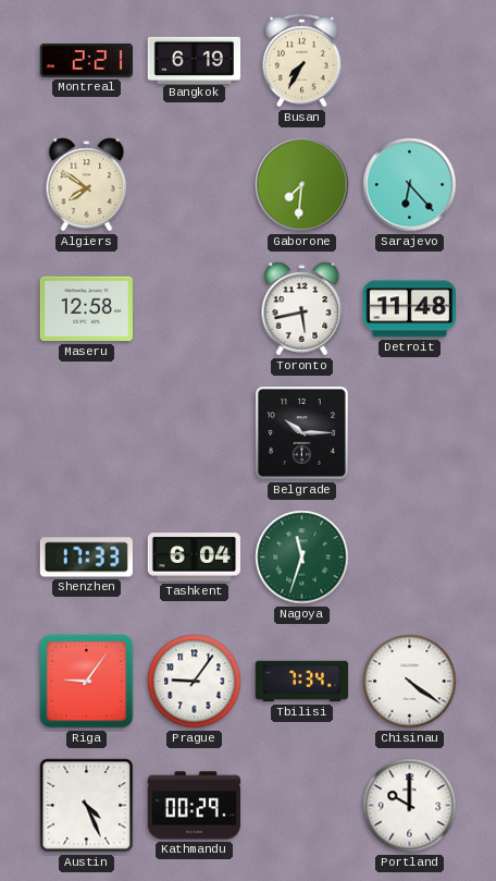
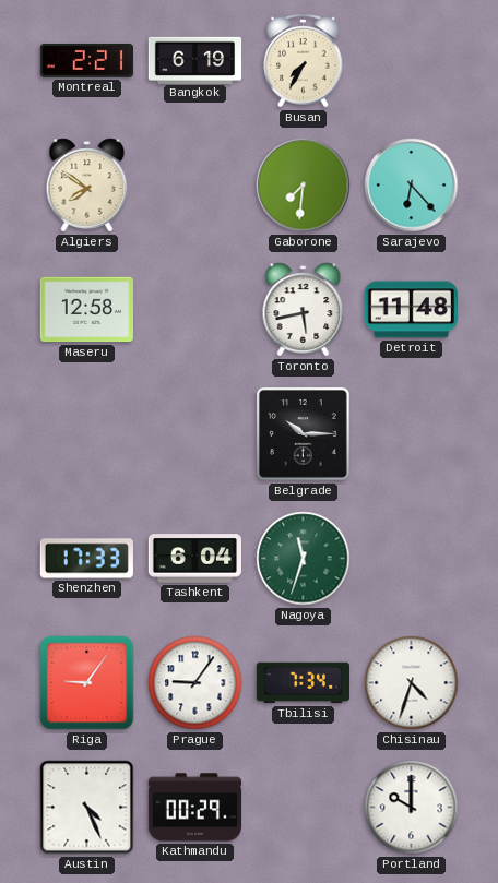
Chisinau: 4:21 -> 4:33 (412, 683)
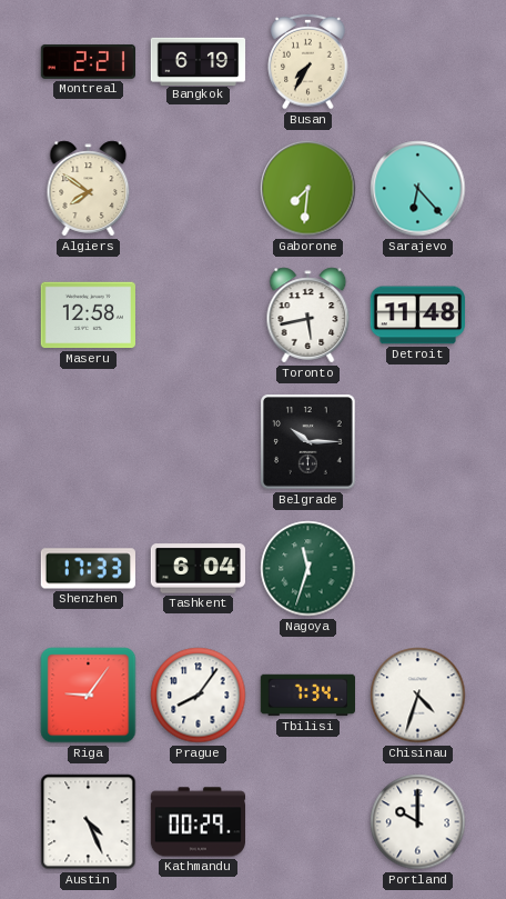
Prague: 9:06 -> 8:06 (199, 696)
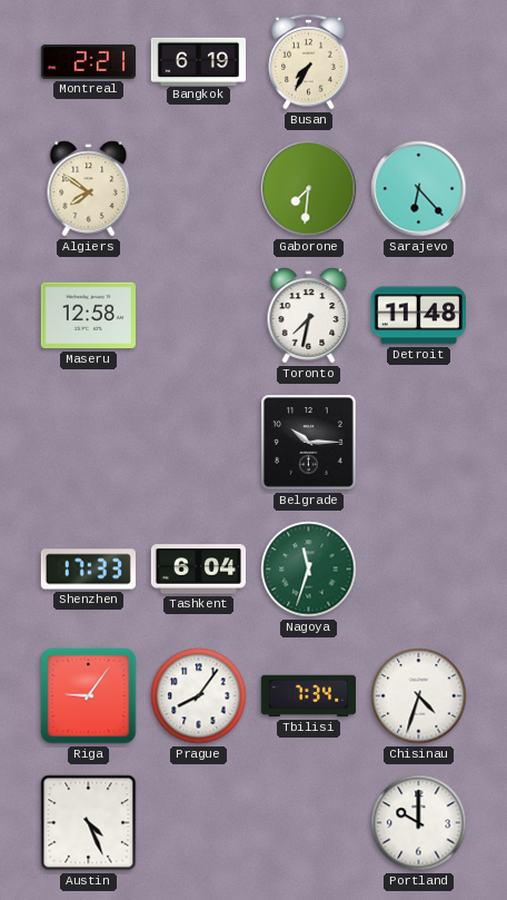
Toronto: 5:43 -> 7:32 (309, 316)
Kathmandu: 00:29 -> none (198, 822)
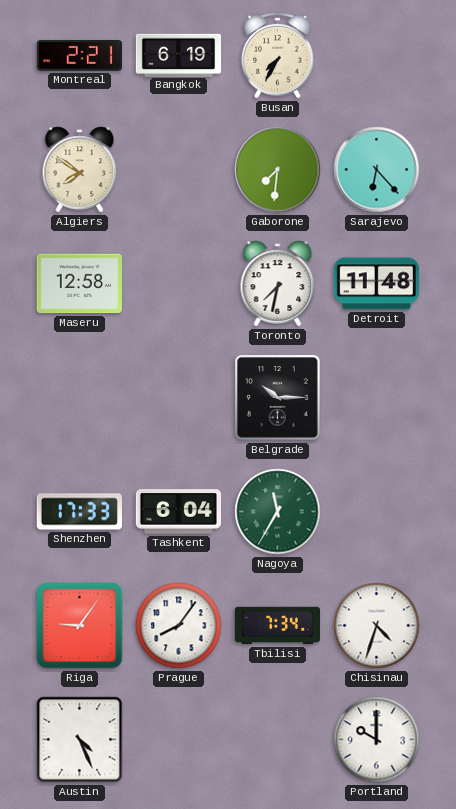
Nagoya: 11:33 -> 11:35 (278, 512)
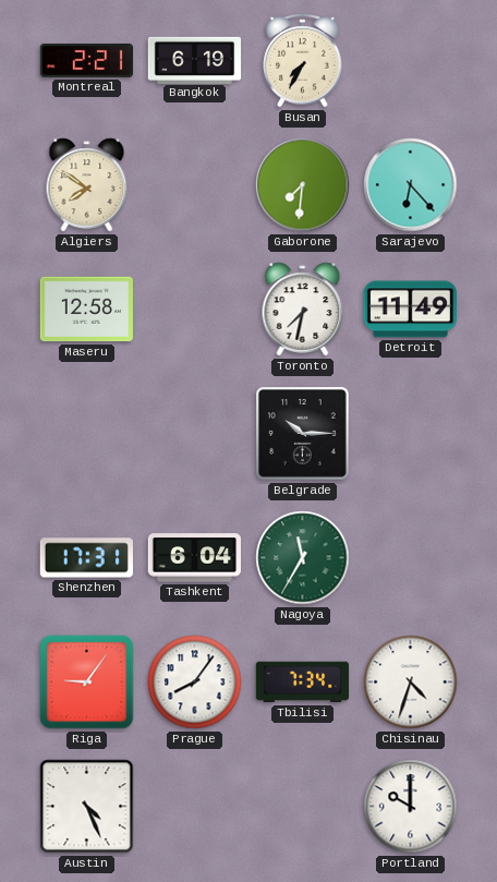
Detroit: 11:48 -> 11:49 (410, 310)
Shenzhen: 17:33 -> 17:31 (86, 558)
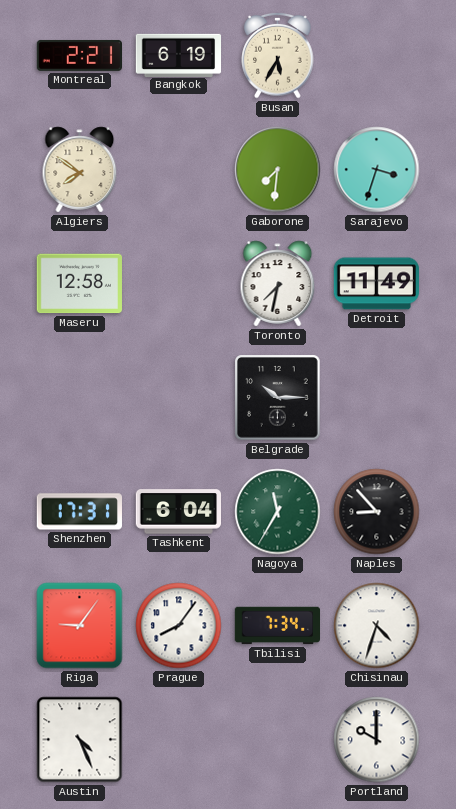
Busan: 7:35 -> 5:35 (278, 55)
Sarajevo: 6:23 -> 3:33 (377, 170)
Naples: none -> 8:53 (377, 512)
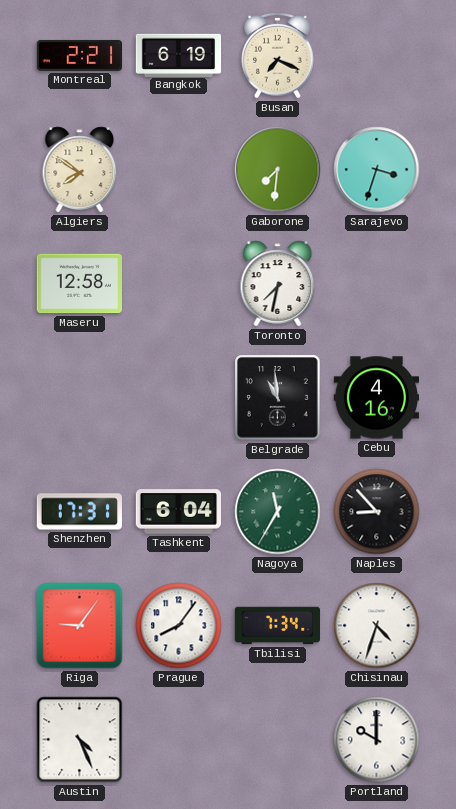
Busan: 5:35 -> 7:19 (278, 55)
Detroit: 11:49 -> none (376, 284)
Belgrade: 10:15 -> 10:59 (278, 398)
Cebu: none -> 4:16 (376, 398)
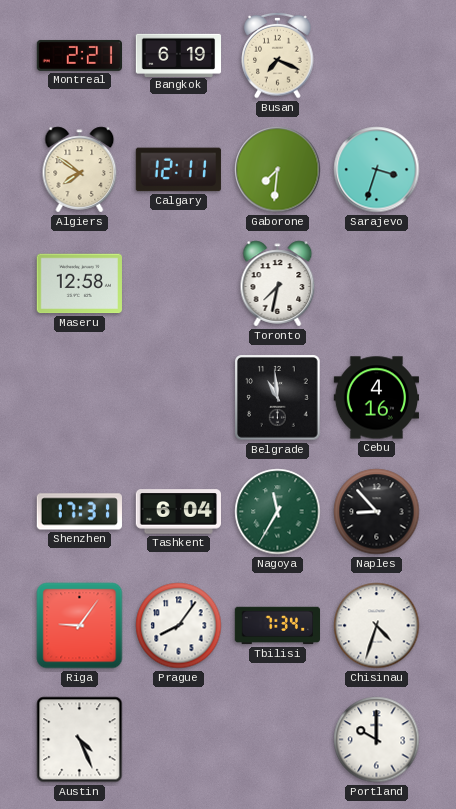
Calgary: none -> 12:11 (178, 170)
